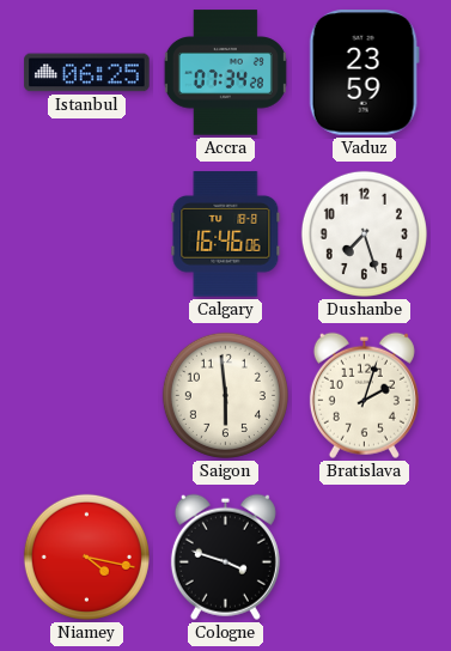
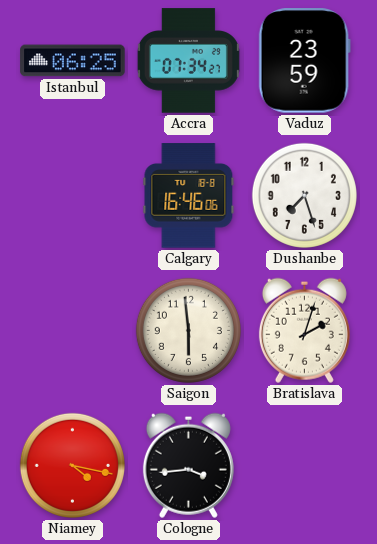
Accra: 07:34:28 -> 07:34:27 (188, 61)
Cologne: 3:48 -> 3:44 (188, 465)
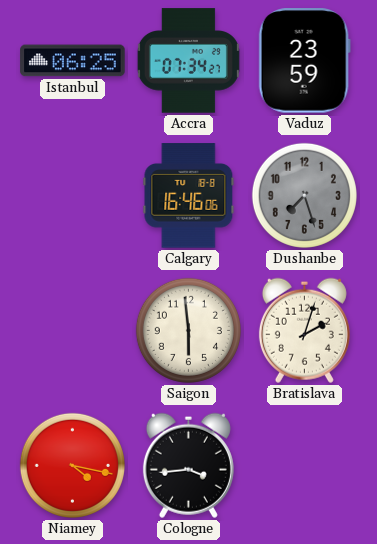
Dushanbe dial: white -> grey (304, 195)
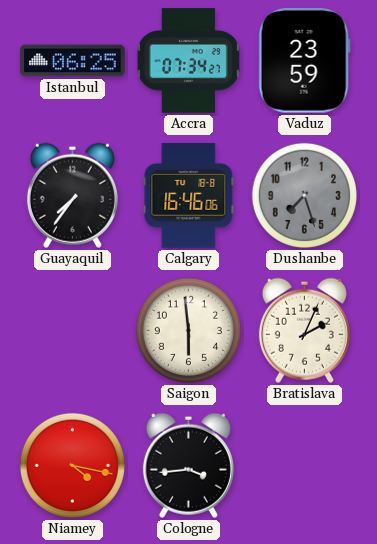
Guayaquil: none -> 7:36 (72, 195)
Bratislava: 2:03 -> 2:04 (304, 330)
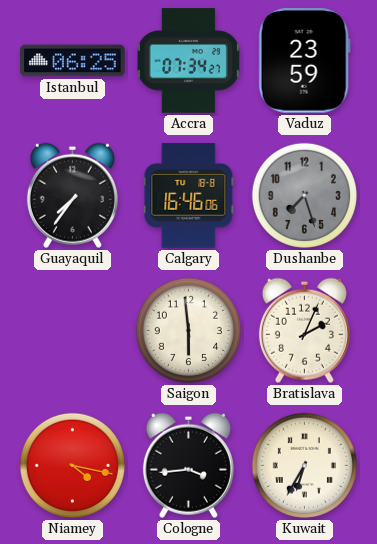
Kuwait: none -> 6:35 (304, 465)
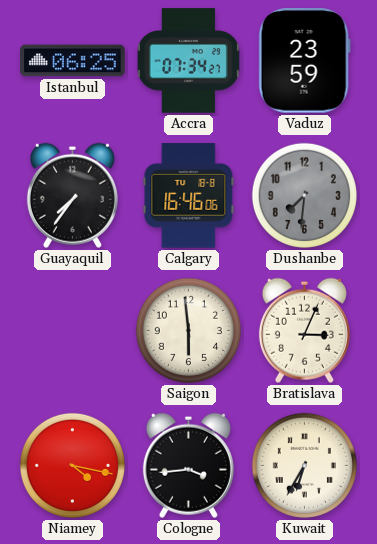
Dushanbe: 7:27 -> 7:31 (304, 195)
Bratislava: 2:04 -> 3:04 (304, 330)
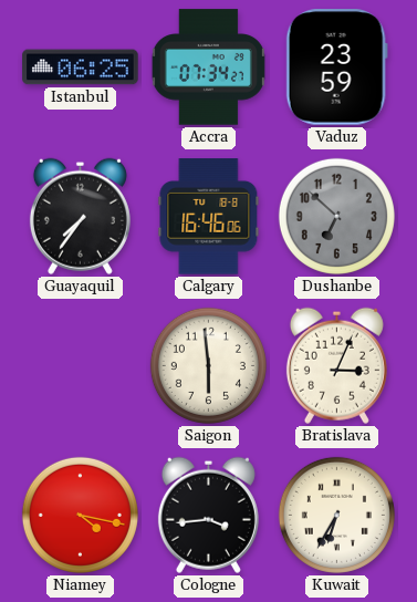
Dushanbe: 7:31 -> 6:52 (336, 216)
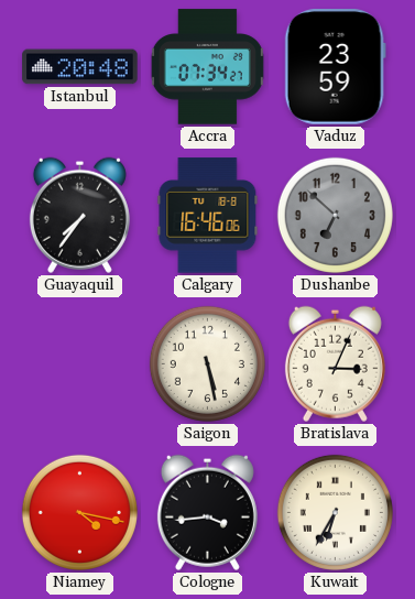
Istanbul: 06:25 -> 20:48 (80, 67)
Saigon: 5:59 -> 5:28 (207, 363)
